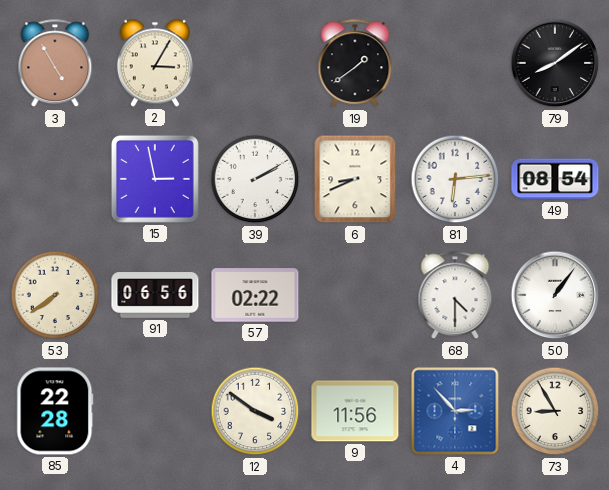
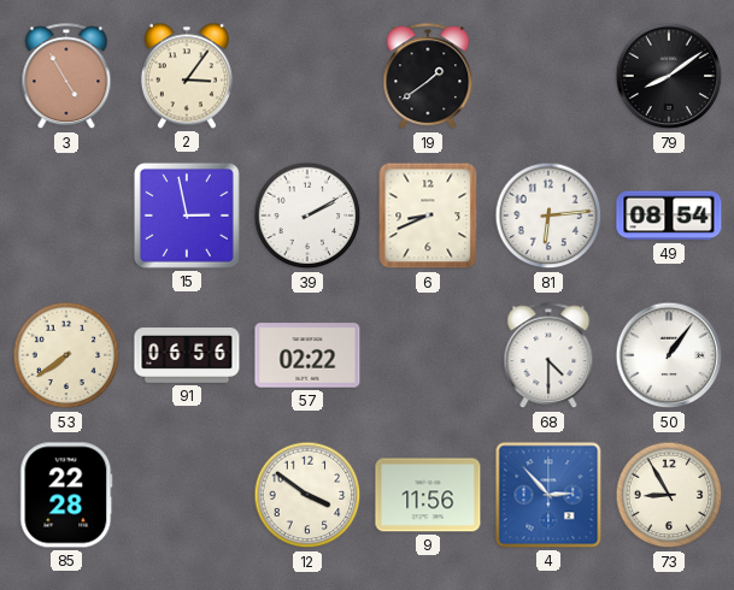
2: 3:05 -> 3:06 (187, 76)
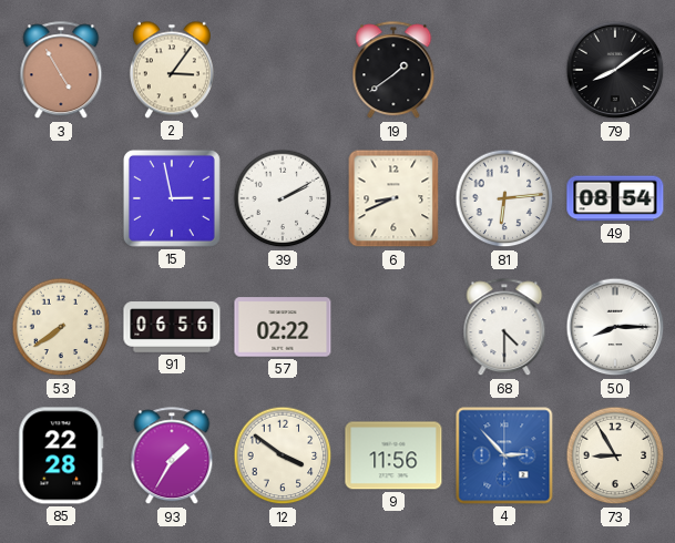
50: 1:06 -> 8:15 (615, 327)
93: none -> 1:35 (172, 457)
